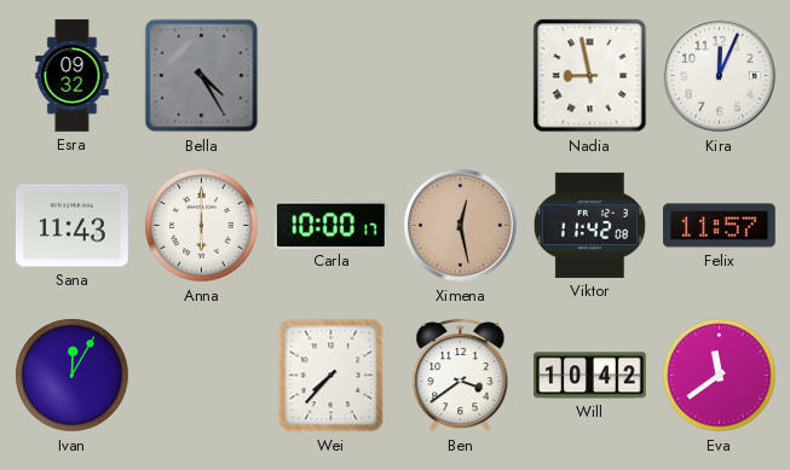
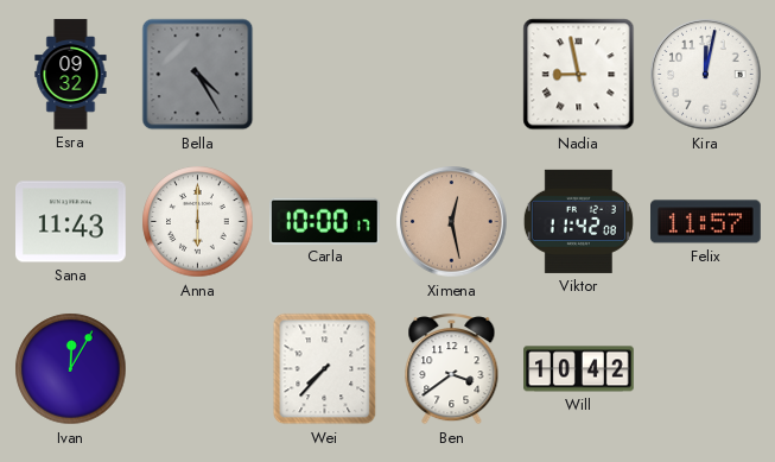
Kira: 12:04 -> 12:02 (706, 75)
Eva: 11:39 -> none (720, 376)
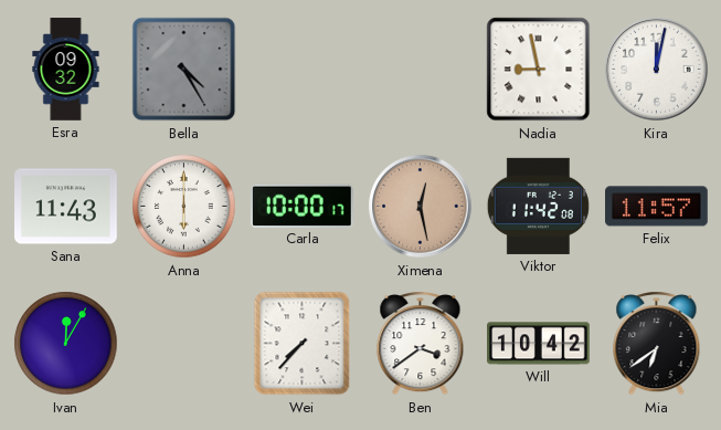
Mia: none -> 6:39 (657, 344)
